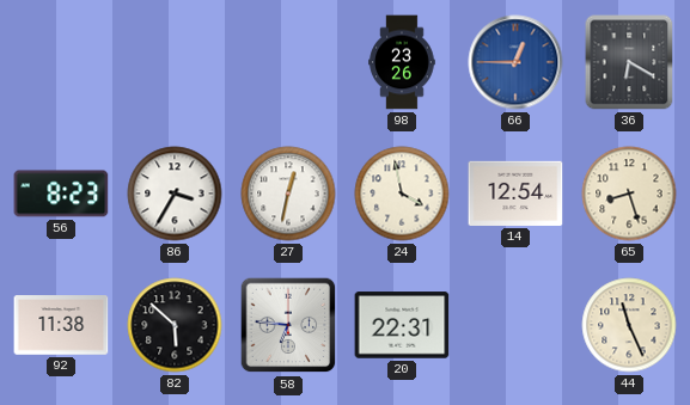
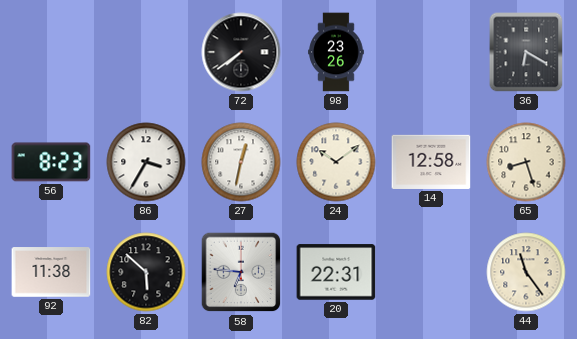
72: none -> 7:39 (241, 52)
66: 12:45 -> none (515, 62)
24: 3:58 -> 10:09 (336, 162)
14: 12:54 -> 12:58 (431, 162)
44: 11:26 -> 11:24 (526, 272)
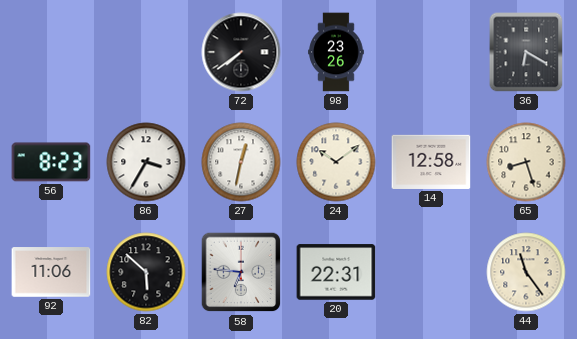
92: 11:38 -> 11:06 (51, 272)
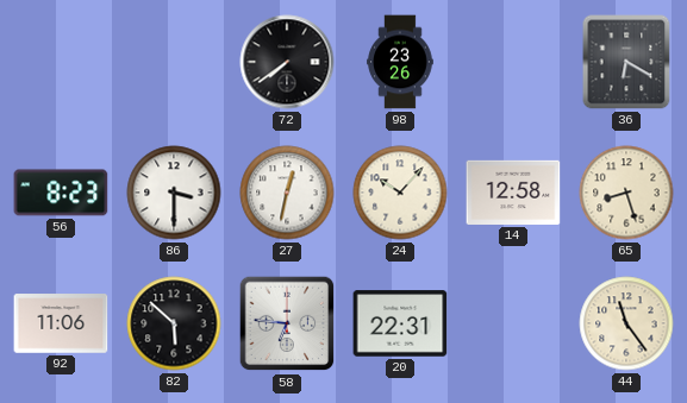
86: 3:35 -> 3:30 (174, 193)
24: 10:09 -> 10:07 (400, 193)
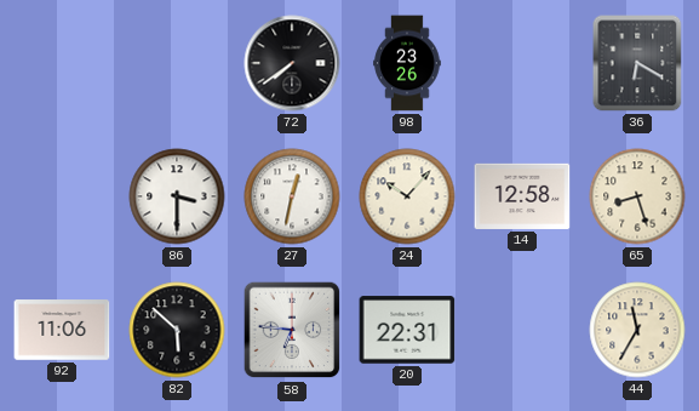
56: 8:23 -> none (61, 193)
44: 11:24 -> 11:35 (637, 330)
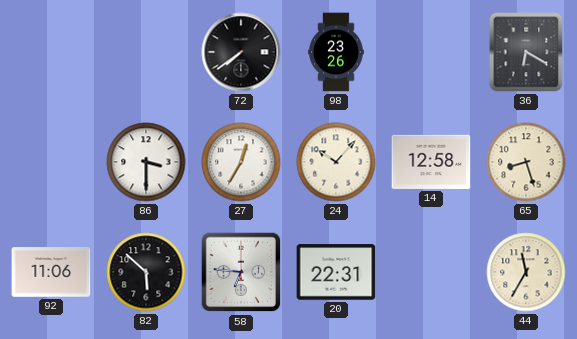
27: 12:32 -> 12:35 (241, 162)
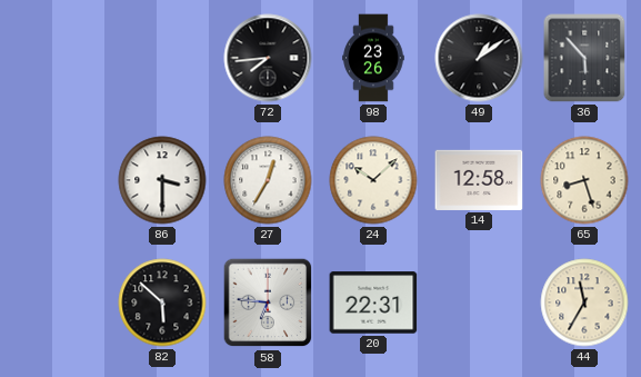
72: 7:39 -> 7:44 (268, 58)
49: none -> 1:09 (479, 58)
36: 6:20 -> 5:53 (584, 58)
24: 10:07 -> 10:08 (373, 180)
92: 11:06 -> none (51, 272)
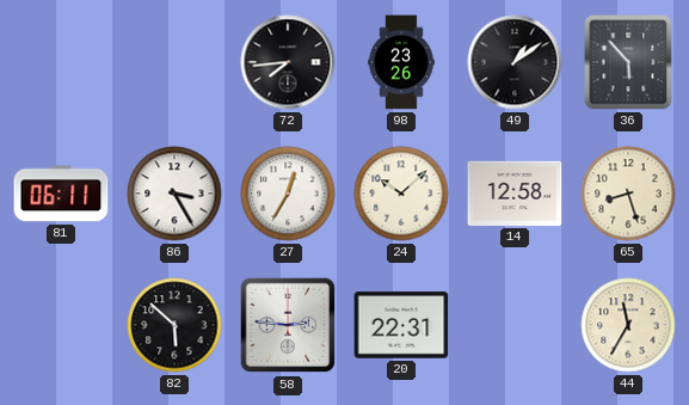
81: none -> 06:11 (61, 194)
86: 3:30 -> 3:25 (174, 194)
58: 6:46 -> 2:46 (288, 325)
